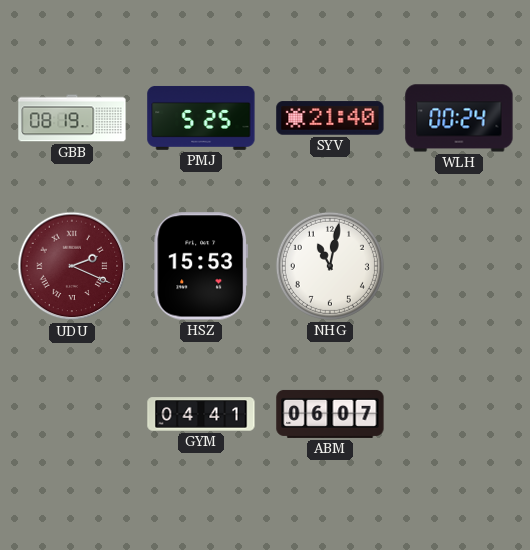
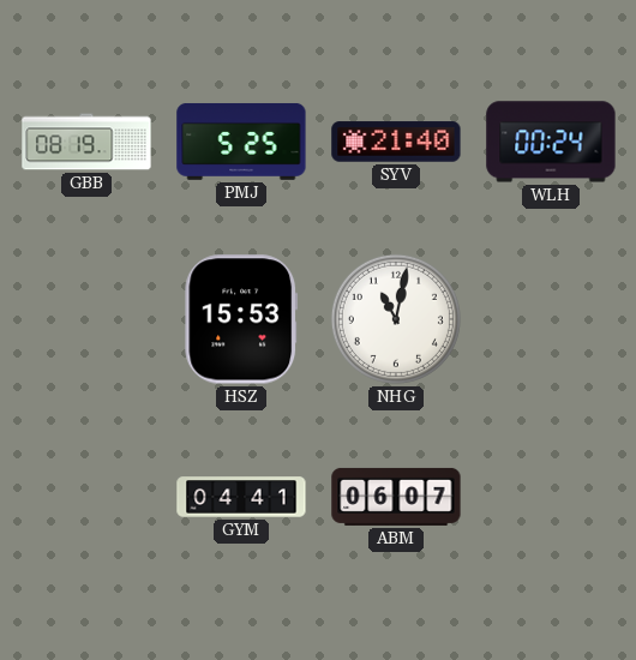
UDU: 2:19 -> none (72, 266)
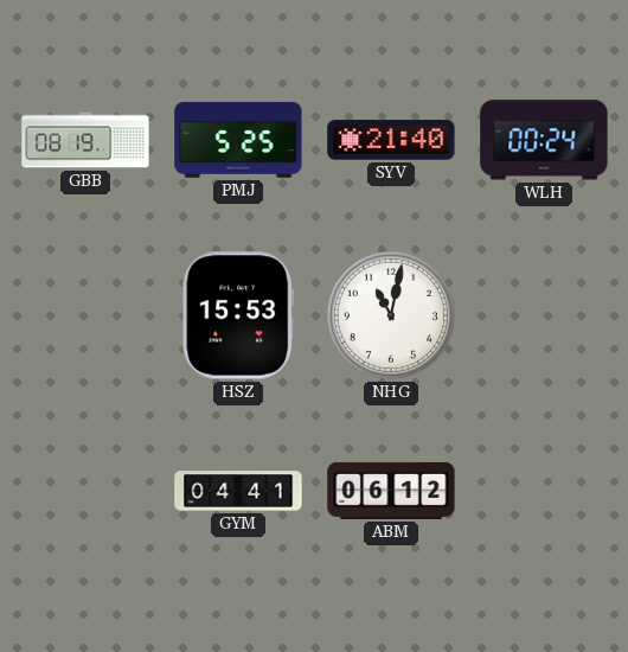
ABM: 06:07 -> 06:12 (391, 491)
